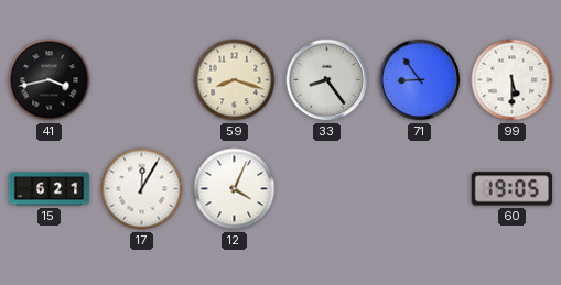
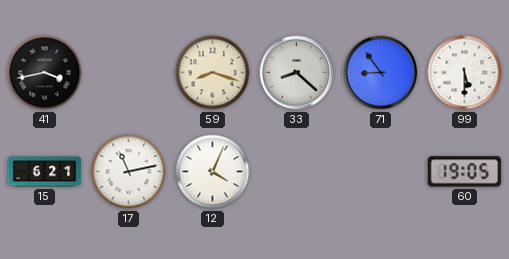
33: 8:24 -> 8:22 (297, 73)
17: 12:05 -> 11:13 (129, 172)
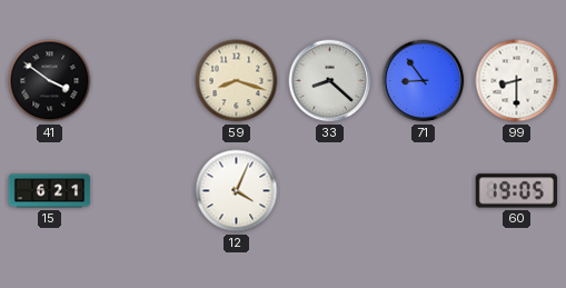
41: 3:43 -> 3:51 (50, 81)
99: 5:30 -> 8:30 (517, 81)
17: 11:13 -> none (129, 172)
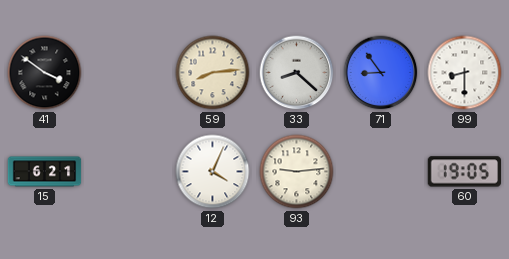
59: 8:18 -> 8:14 (213, 73)
93: none -> 9:14 (297, 172)
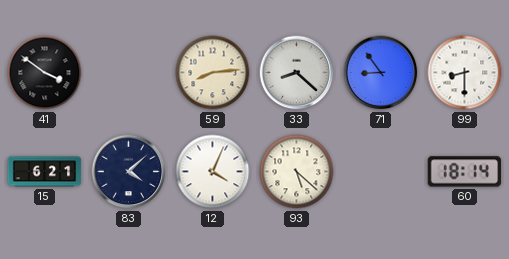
83: none -> 4:08 (129, 172)
93: 9:14 -> 5:22 (297, 172)
60: 19:05 -> 18:14 (465, 172)
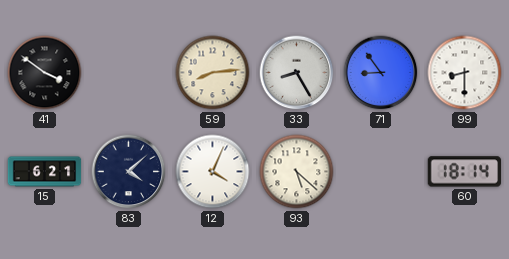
33: 8:22 -> 8:25 (297, 73)
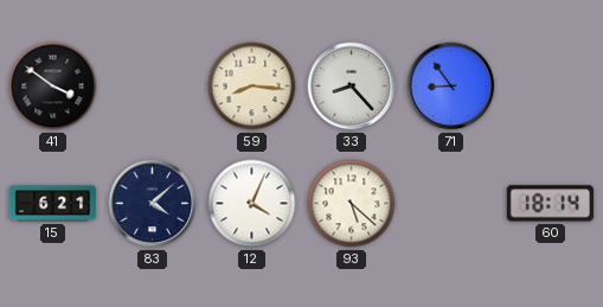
59: 8:14 -> 8:16 (252, 87)
33: 8:25 -> 8:23 (352, 87)
99: 8:30 -> none (465, 73)
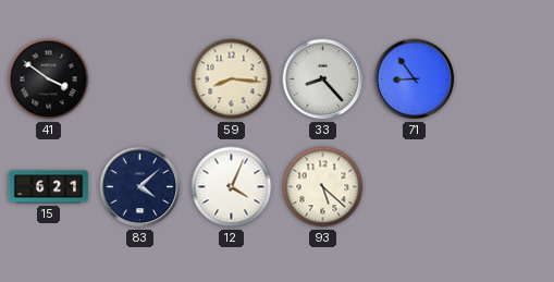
60: 18:14 -> none (551, 204)
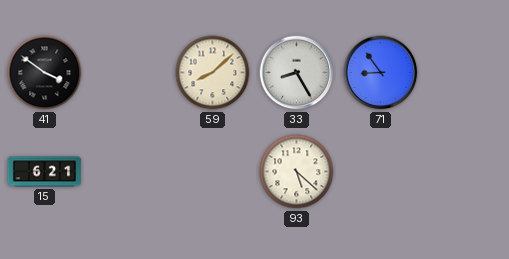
59: 8:16 -> 8:08 (213, 73)
33: 8:23 -> 8:25 (297, 73)
83: 4:08 -> none (140, 187)
12: 4:04 -> none (232, 187)
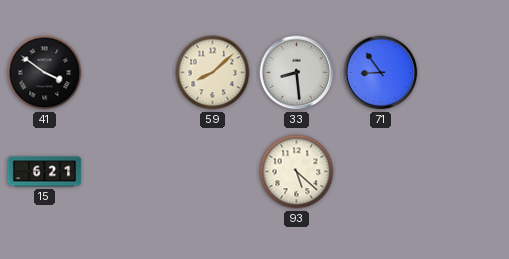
33: 8:25 -> 8:29 (297, 73)
